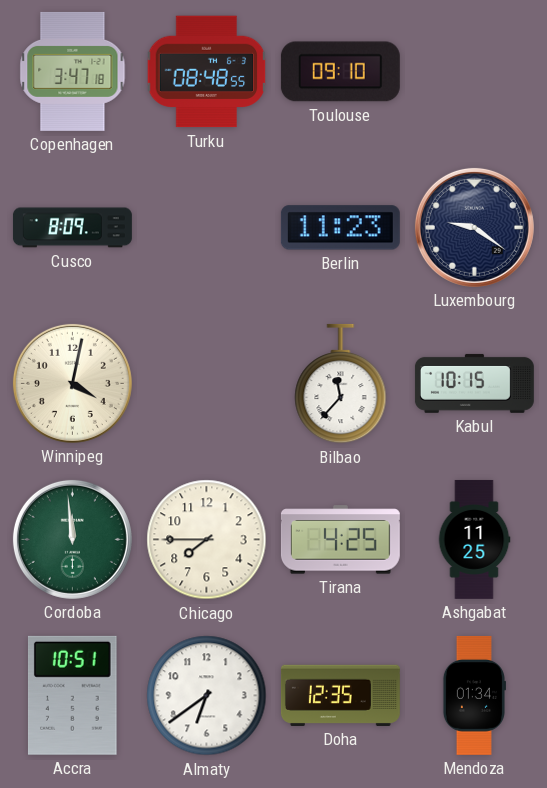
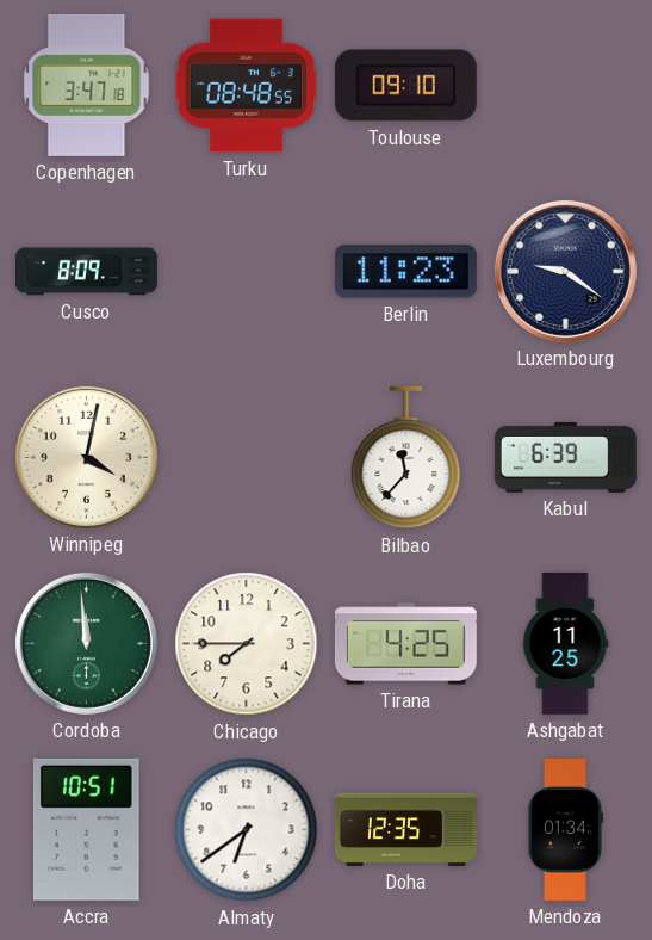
Kabul: 10:15 -> 6:39 (565, 457)
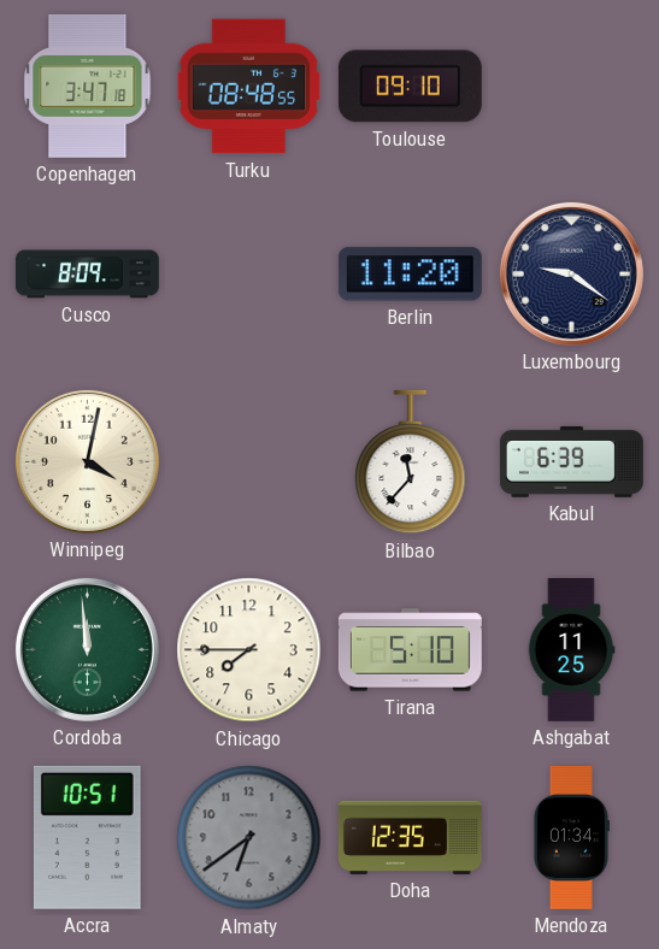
Berlin: 11:23 -> 11:20 (410, 275)
Tirana: 4:25 -> 5:10 (410, 650)
Almaty dial: white -> grey (249, 838)
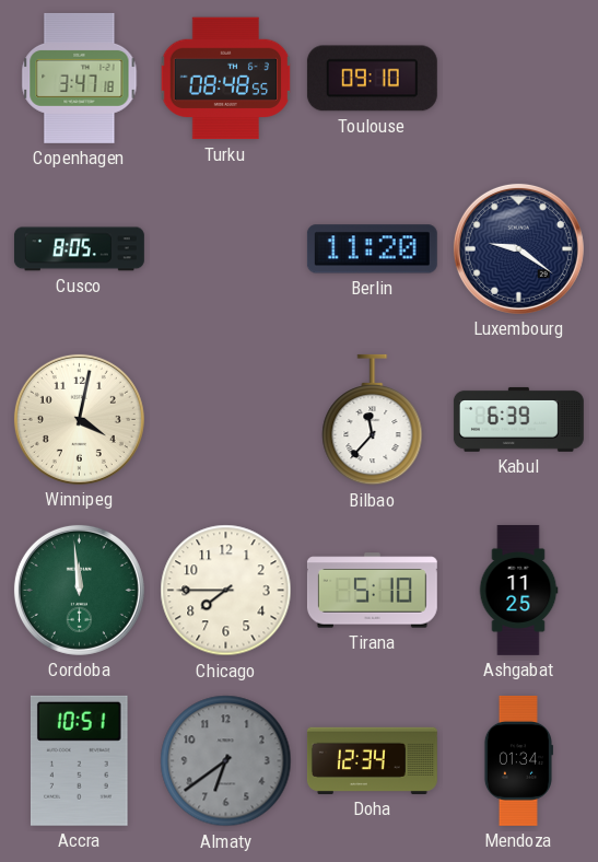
Cusco: 8:09 -> 8:05 (79, 249)
Doha: 12:35 -> 12:34 (372, 760)
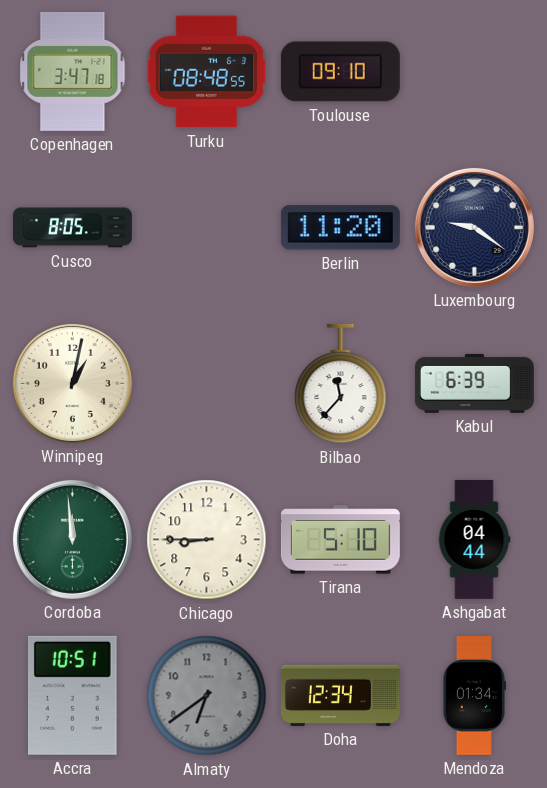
Winnipeg: 4:02 -> 1:02 (72, 383)
Chicago: 7:45 -> 8:45 (207, 540)
Ashgabat: 11:25 -> 04:44 (474, 539)
